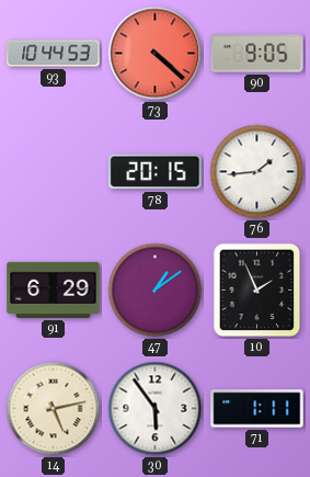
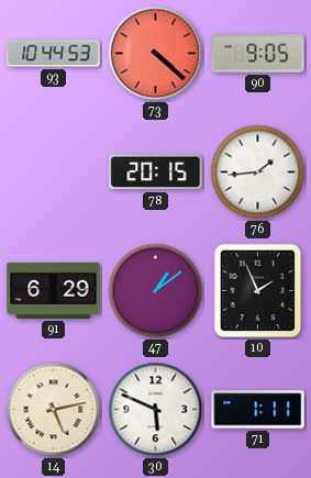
30: 5:54 -> 5:49 (156, 410)
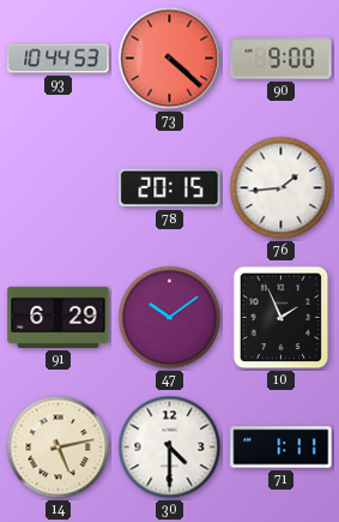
90: 9:05 -> 9:00 (282, 59)
47: 1:09 -> 10:09 (170, 318)
30: 5:49 -> 4:30 (170, 448)
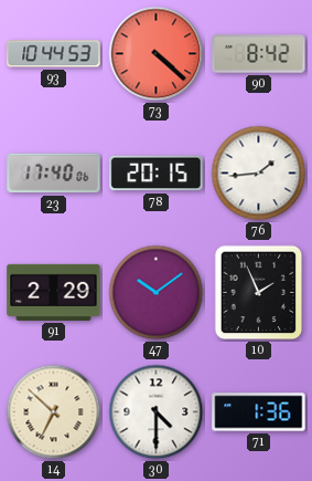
90: 9:00 -> 8:42 (259, 54)
23: none -> 17:40 (54, 174)
91: 6:29 -> 2:29 (54, 292)
14: 5:13 -> 6:52 (54, 412)
71: 1:11 -> 1:36 (259, 412)
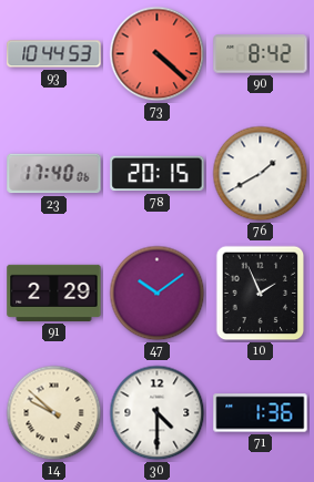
76: 1:44 -> 1:40 (261, 174)
14: 6:52 -> 9:52 (54, 413)
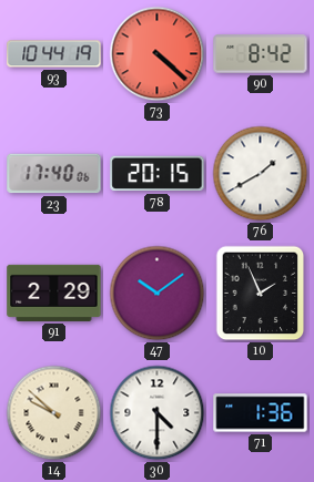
93: 10:44:53 -> 10:44:19 (54, 54)
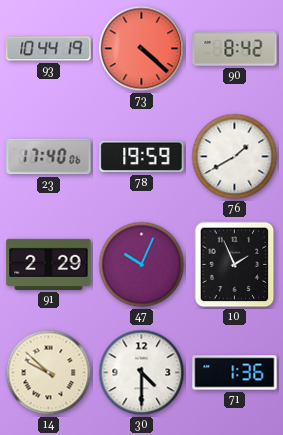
78: 20:15 -> 19:59 (142, 157)
47: 10:09 -> 10:04 (142, 265)
